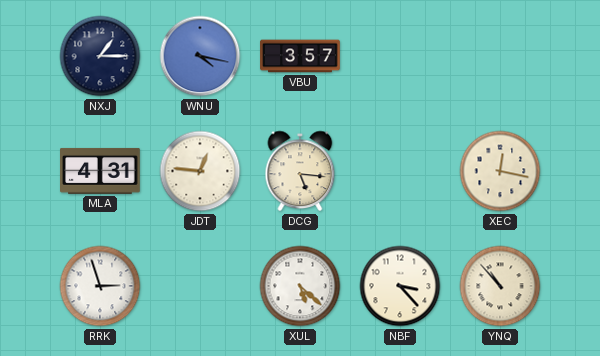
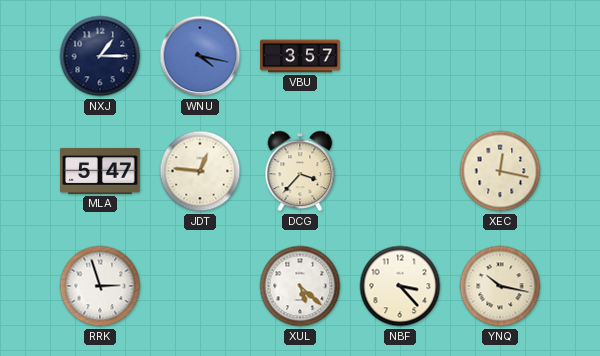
MLA: 4:31 -> 5:47 (100, 171)
DCG: 5:16 -> 3:37 (300, 171)
YNQ: 10:53 -> 10:17 (500, 286)
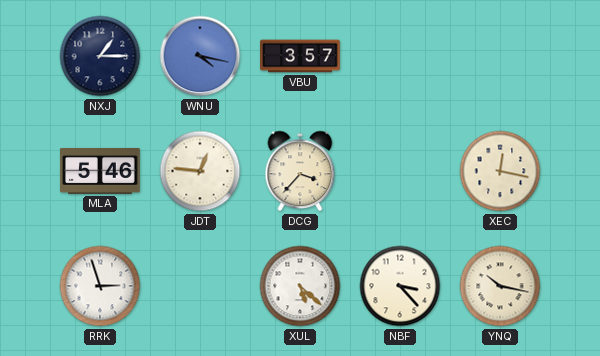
MLA: 5:47 -> 5:46 (100, 171)
